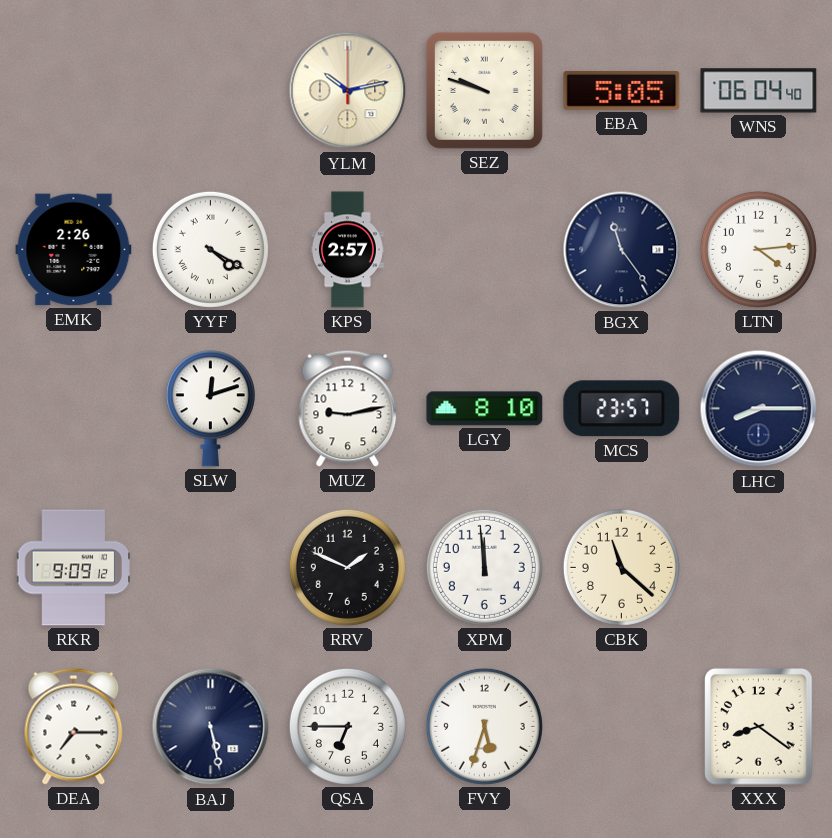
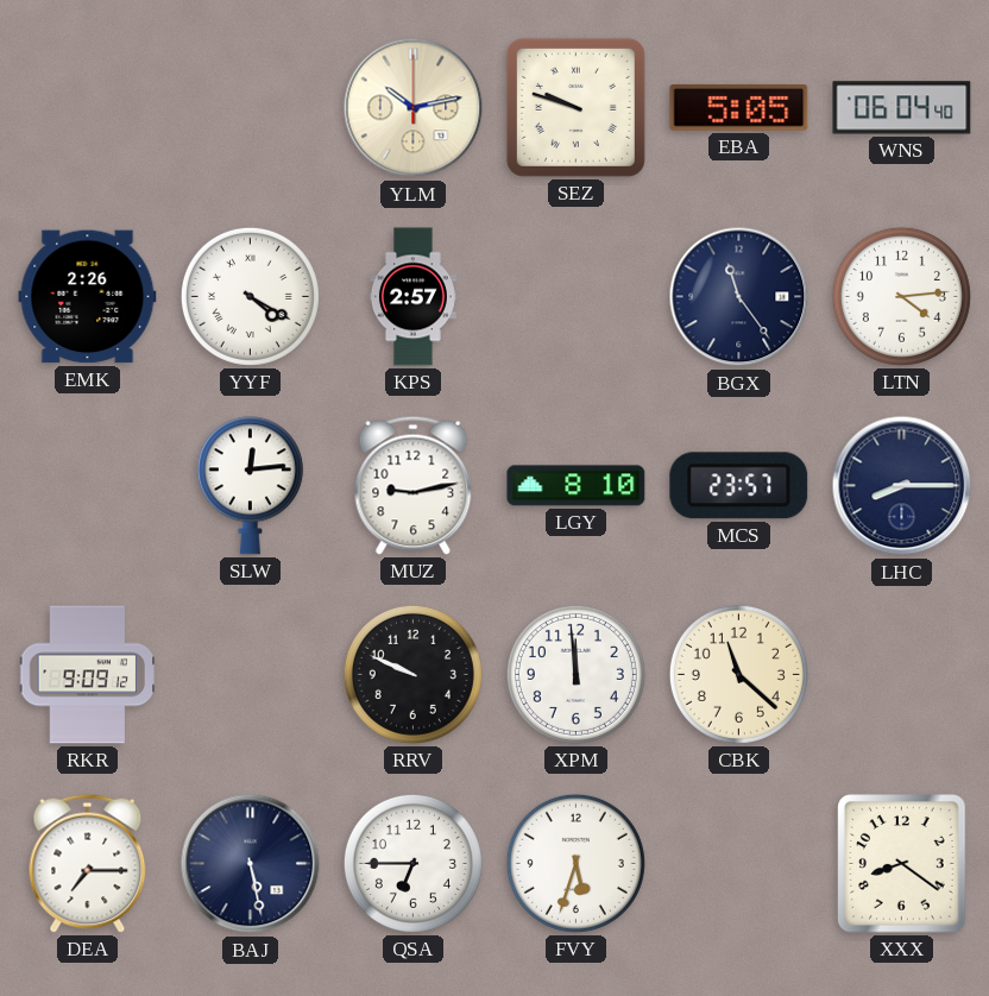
SLW: 12:12 -> 12:14 (250, 486)
RRV: 1:49 -> 9:49 (412, 674)
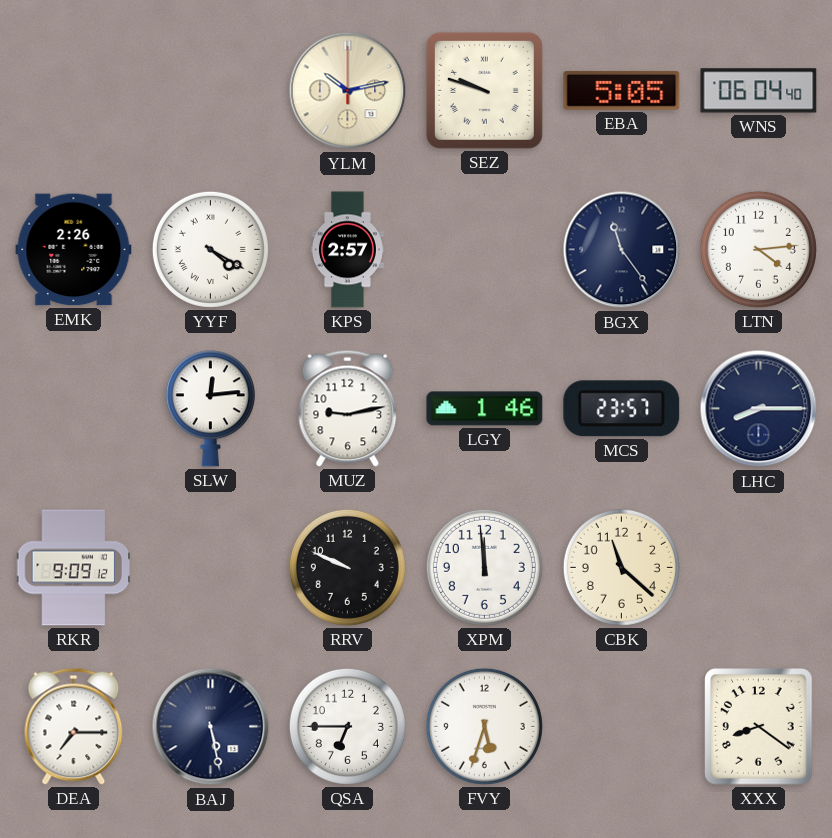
LGY: 8:10 -> 1:46 (485, 409)
